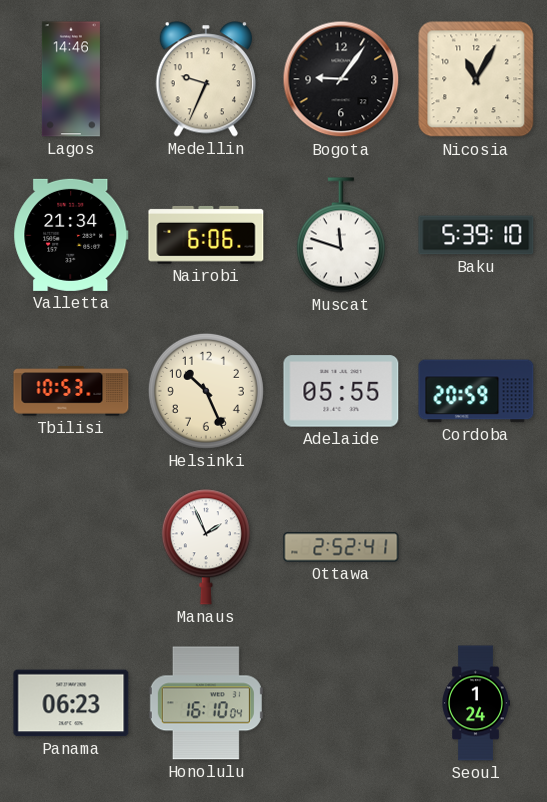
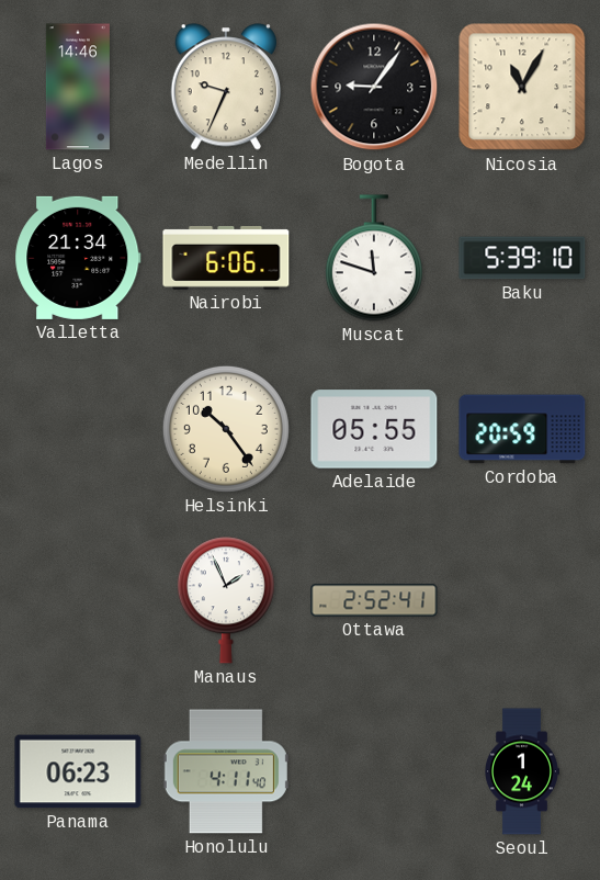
Tbilisi: 10:53 -> none (71, 391)
Helsinki: 10:26 -> 10:24 (226, 429)
Honolulu: 16:10 -> 4:11 (226, 771)
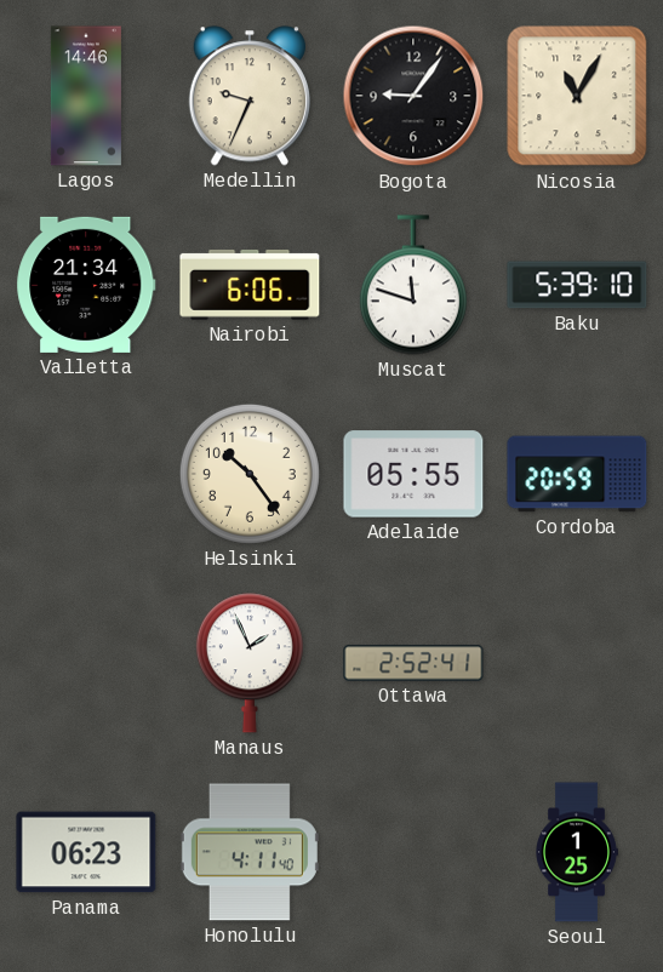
Seoul: 1:24 -> 1:25 (577, 852)
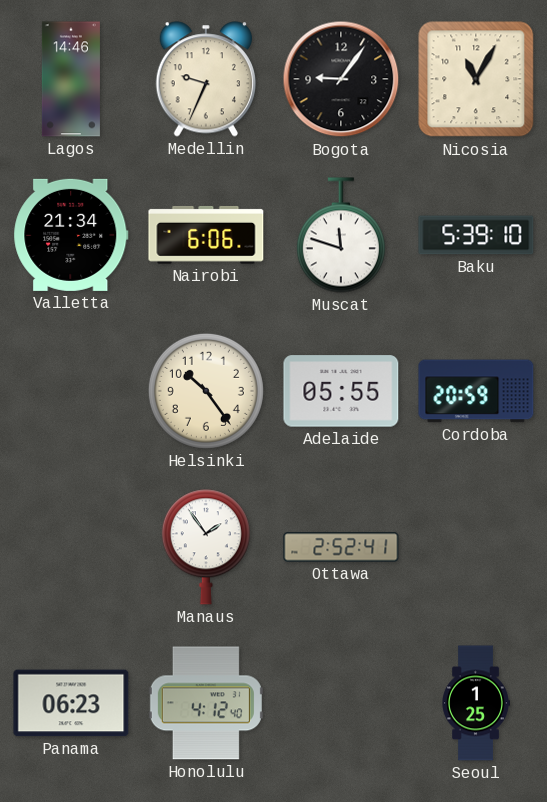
Manaus: 1:56 -> 1:54 (206, 547)
Honolulu: 4:11 -> 4:12 (206, 703)
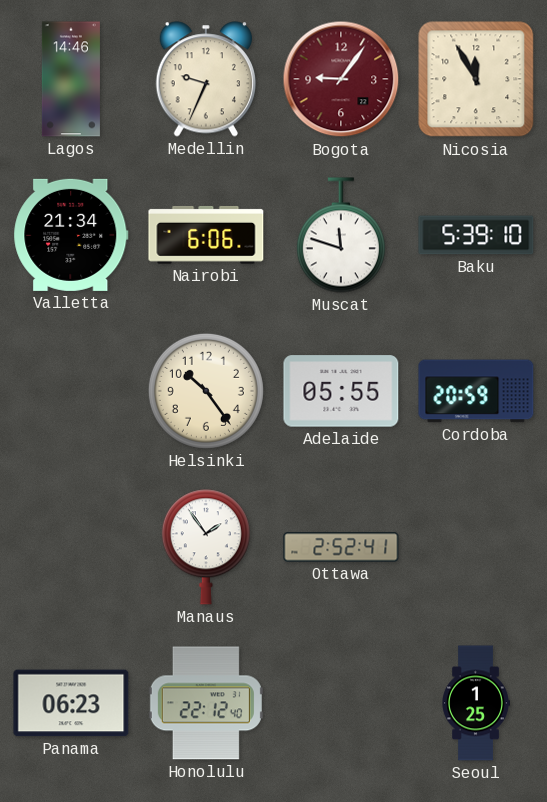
Bogota dial: black -> burgundy (341, 79)
Nicosia: 11:05 -> 11:55 (476, 79)
Honolulu: 4:12 -> 22:12 (206, 703)
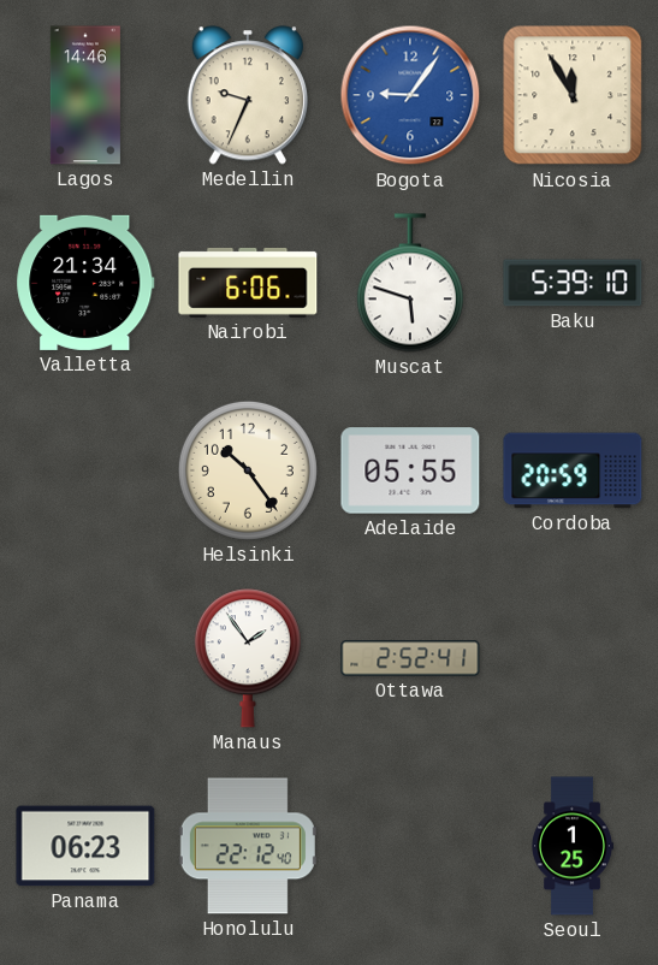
Bogota dial: burgundy -> blue (410, 95)
Muscat: 11:48 -> 5:48 (410, 283)
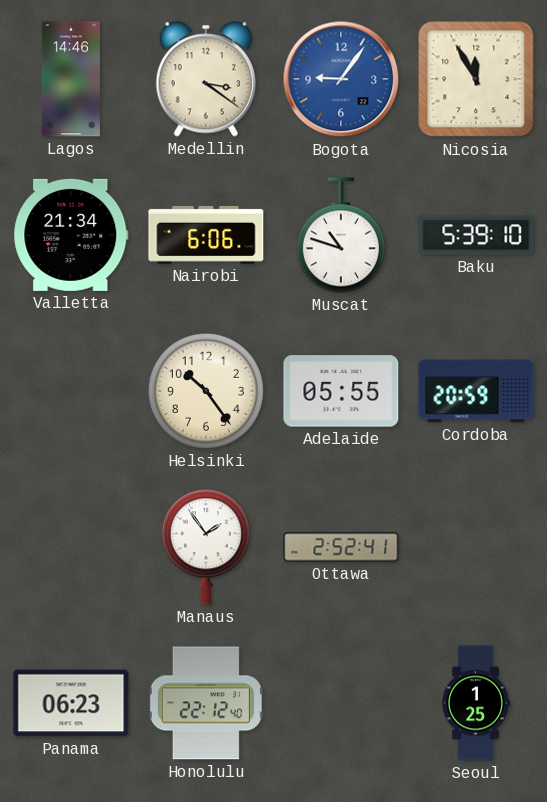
Medellin: 9:34 -> 3:21 (205, 79)
Muscat: 5:48 -> 10:48 (341, 235)
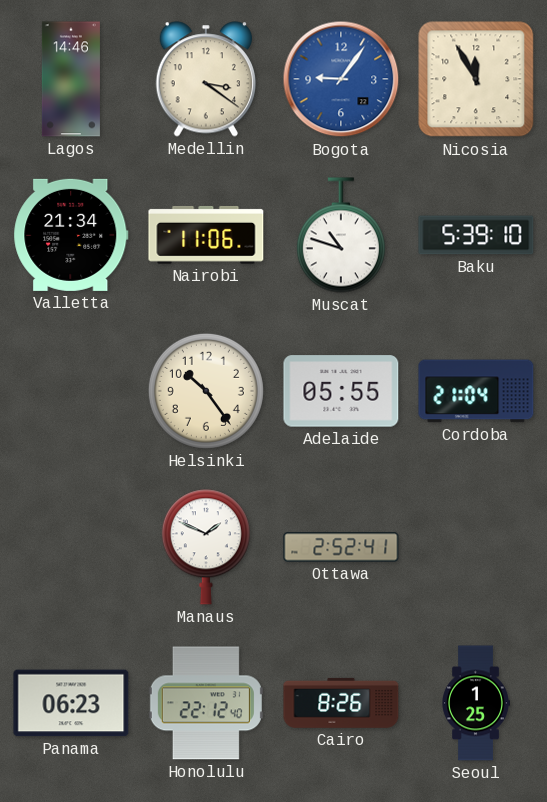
Nairobi: 6:06 -> 11:06 (206, 235)
Cordoba: 20:59 -> 21:04 (476, 391)
Manaus: 1:54 -> 1:49 (206, 547)
Cairo: none -> 8:26 (341, 703)
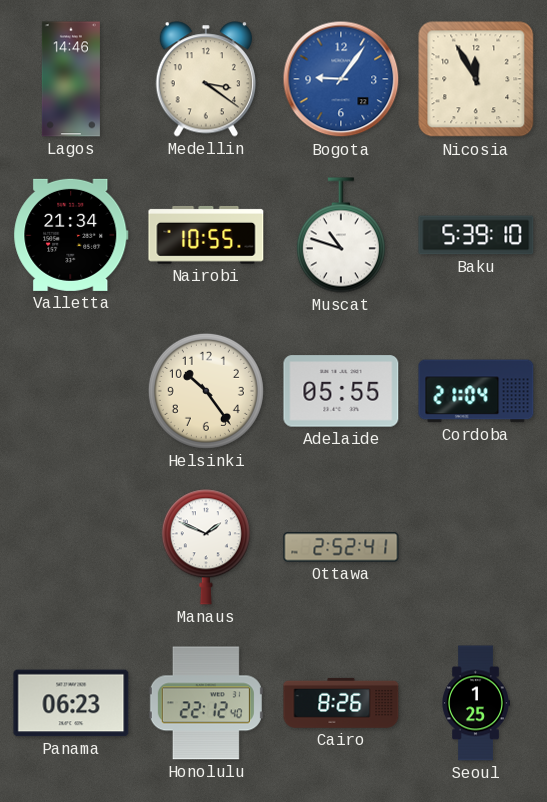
Nairobi: 11:06 -> 10:55 (206, 235)
